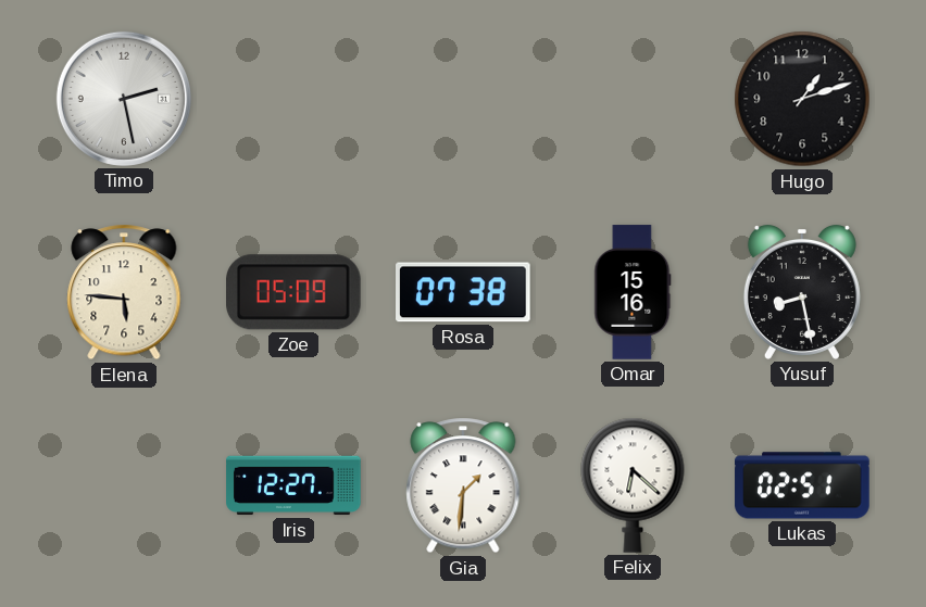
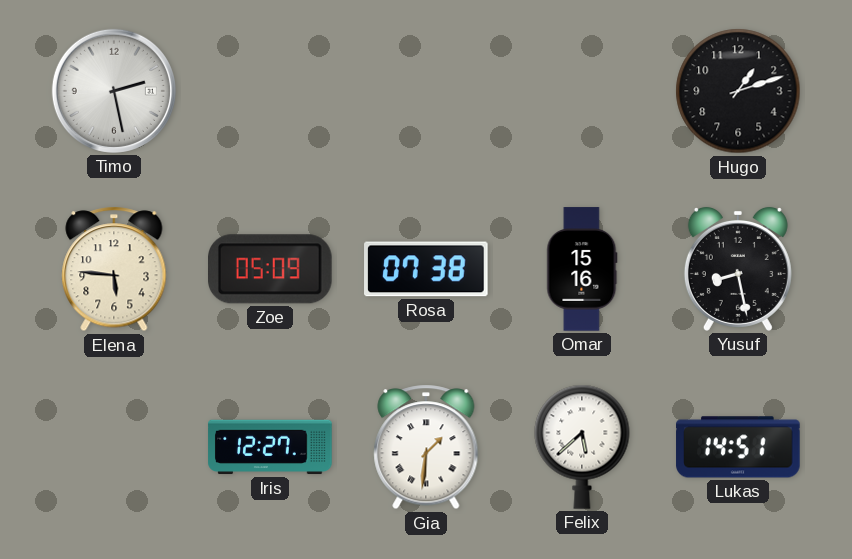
Felix: 6:22 -> 5:38 (582, 447)
Lukas: 02:51 -> 14:51 (738, 447)
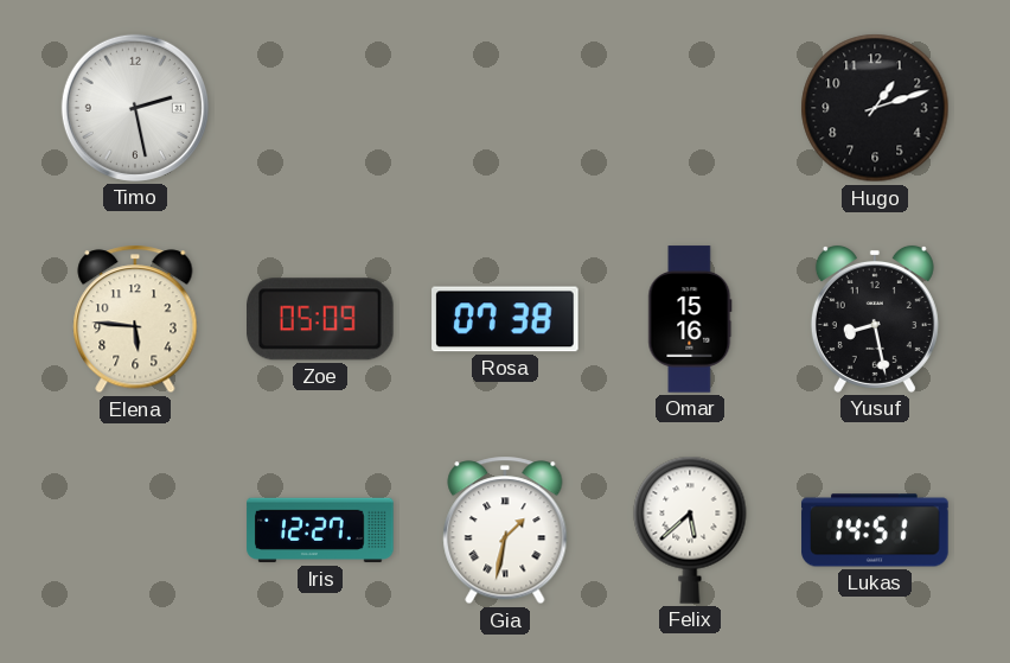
Gia: 1:31 -> 1:32 (505, 530)
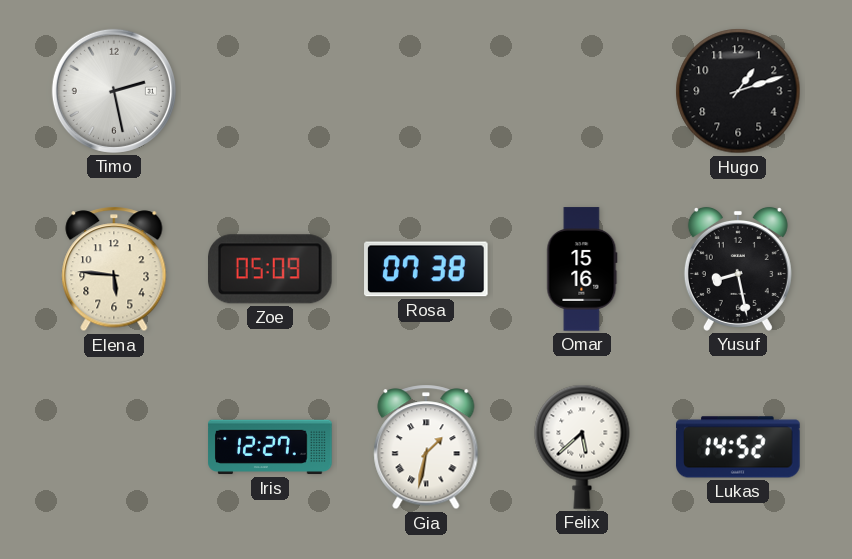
Lukas: 14:51 -> 14:52 (738, 447)
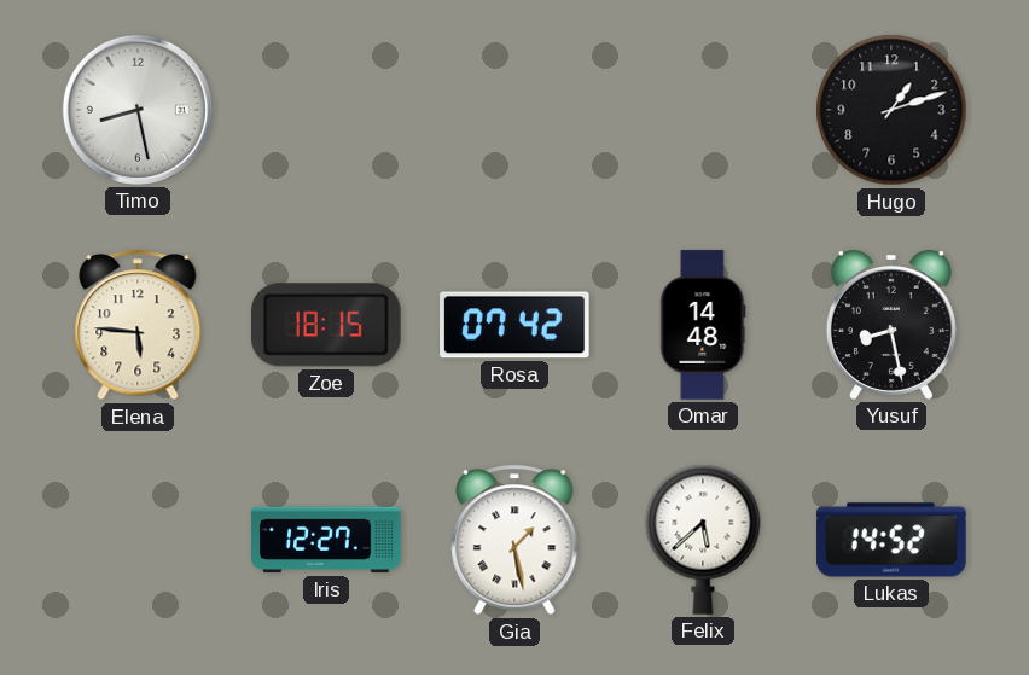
Timo: 2:28 -> 8:28 (138, 110)
Zoe: 05:09 -> 18:15 (327, 325)
Rosa: 07:38 -> 07:42 (514, 325)
Omar: 15:16 -> 14:48 (703, 325)
Gia: 1:32 -> 1:28 (514, 540)
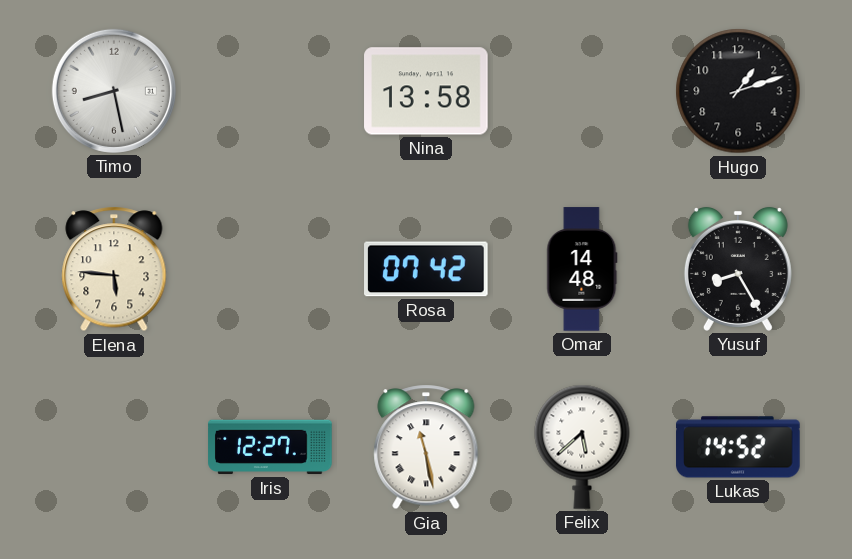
Nina: none -> 13:58 (426, 91)
Zoe: 18:15 -> none (327, 325)
Yusuf: 8:28 -> 8:25 (738, 269)
Gia: 1:28 -> 11:28 (426, 447)
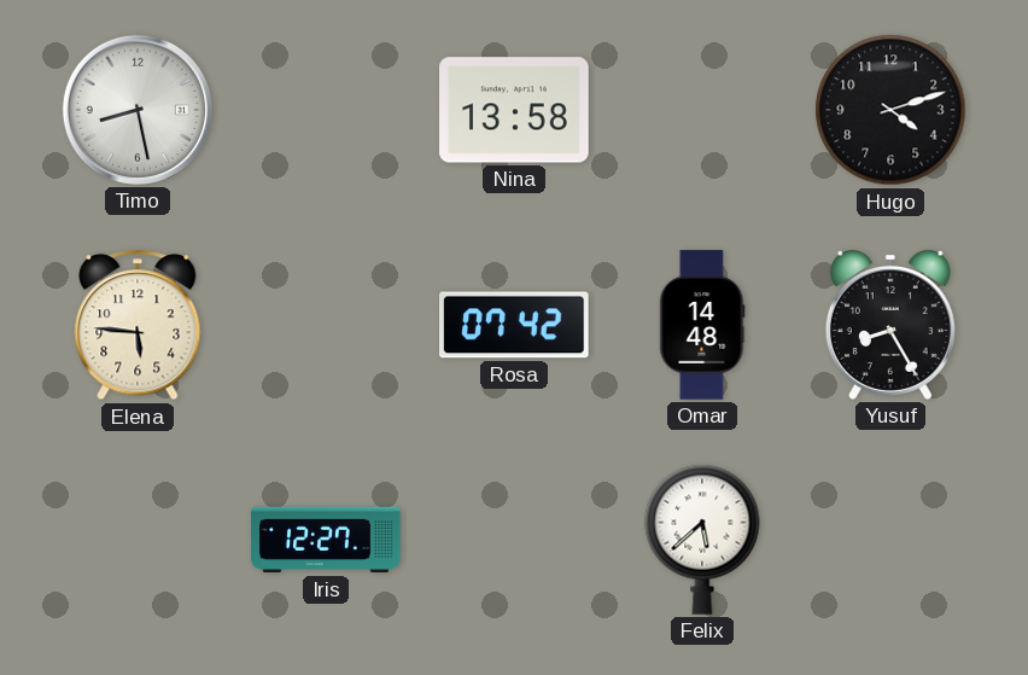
Hugo: 1:12 -> 4:12 (890, 110)
Gia: 11:28 -> none (426, 447)
Lukas: 14:52 -> none (738, 447)
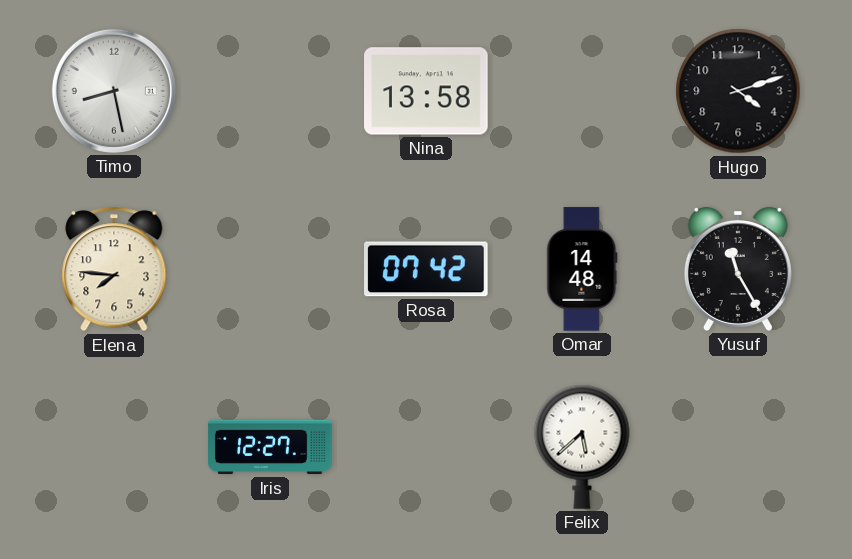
Elena: 5:46 -> 7:46 (114, 269)
Yusuf: 8:25 -> 11:25 (738, 269)
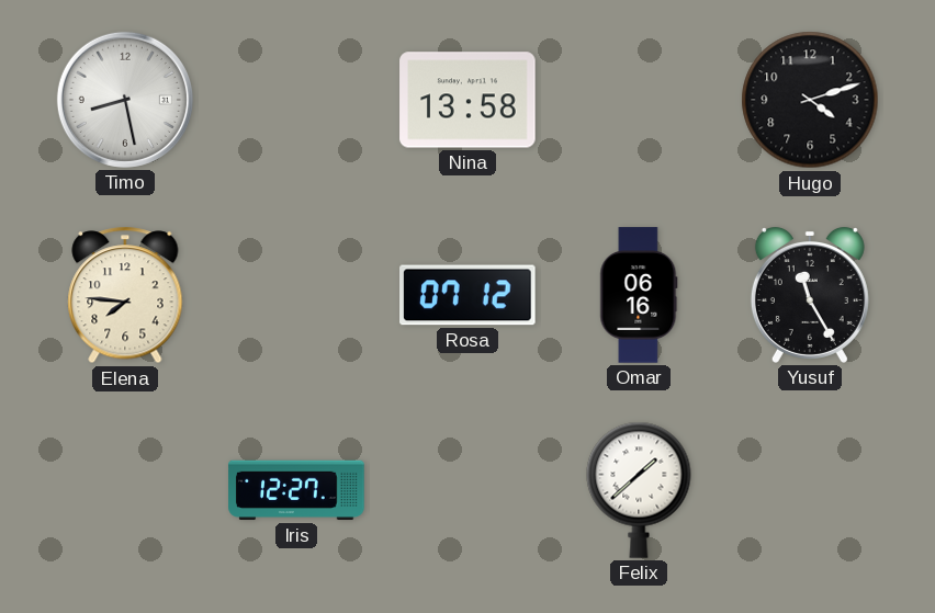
Rosa: 07:42 -> 07:12 (467, 295)
Omar: 14:48 -> 06:16 (639, 295)
Felix: 5:38 -> 1:38 (639, 490)
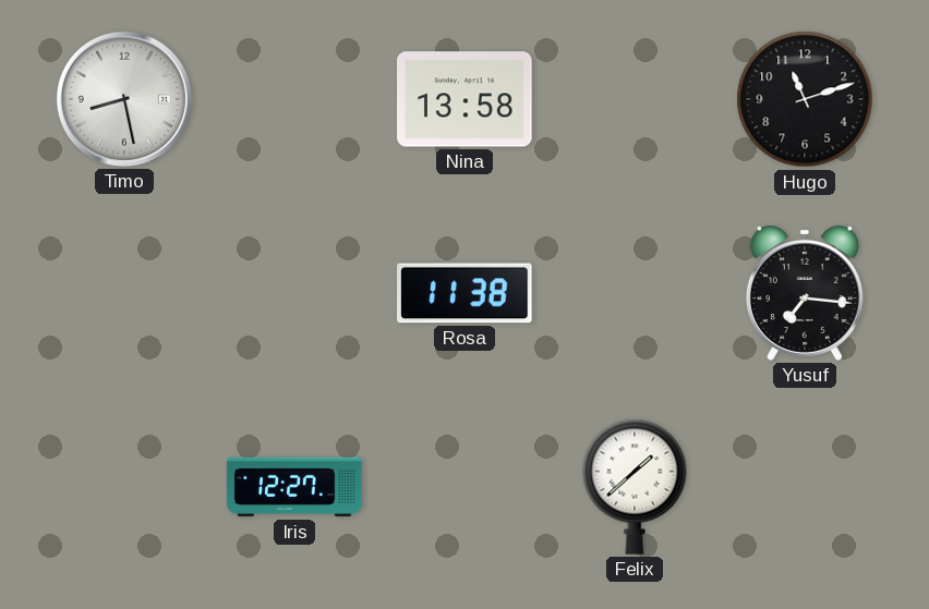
Hugo: 4:12 -> 11:12 (805, 99)
Elena: 7:46 -> none (125, 295)
Rosa: 07:12 -> 11:38 (464, 293)
Omar: 06:16 -> none (639, 295)
Yusuf: 11:25 -> 7:16 (805, 293)
